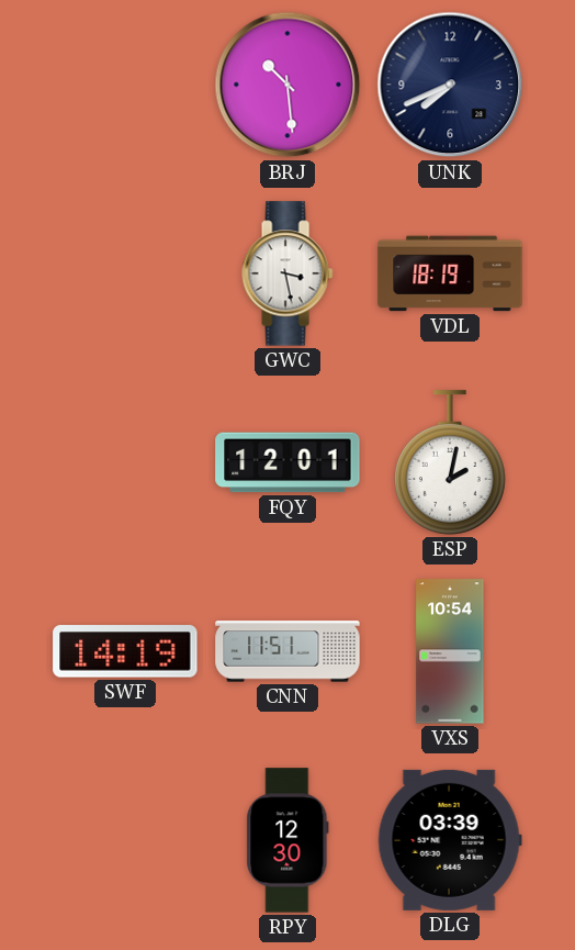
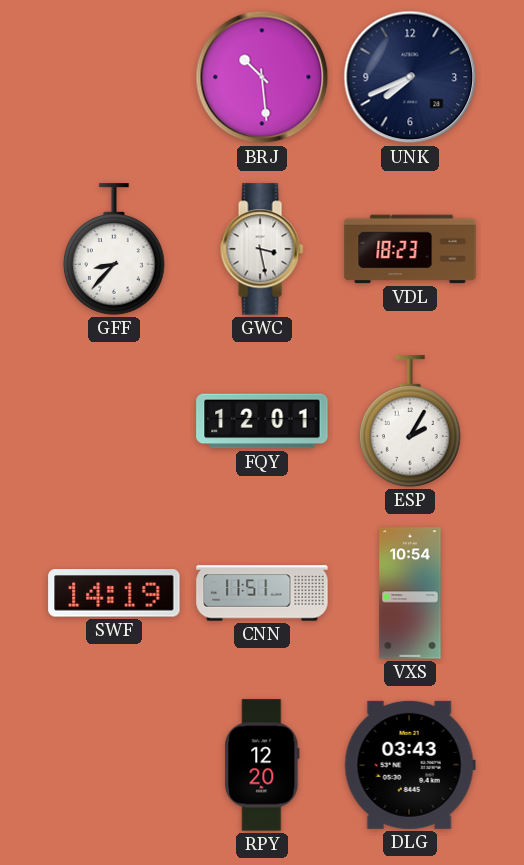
GFF: none -> 8:37 (115, 249)
VDL: 18:19 -> 18:23 (410, 249)
ESP: 2:02 -> 2:05 (411, 421)
RPY: 12:30 -> 12:20 (262, 765)
DLG: 03:39 -> 03:43 (410, 765)
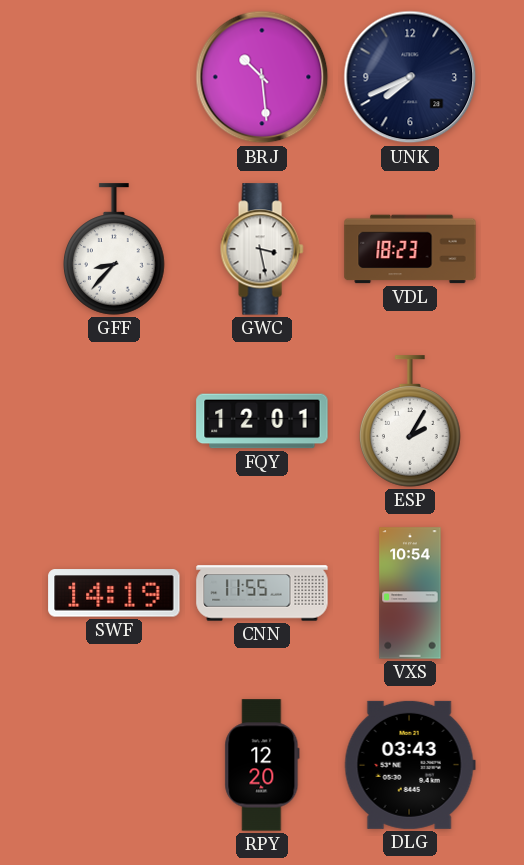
CNN: 11:51 -> 11:55 (262, 593)
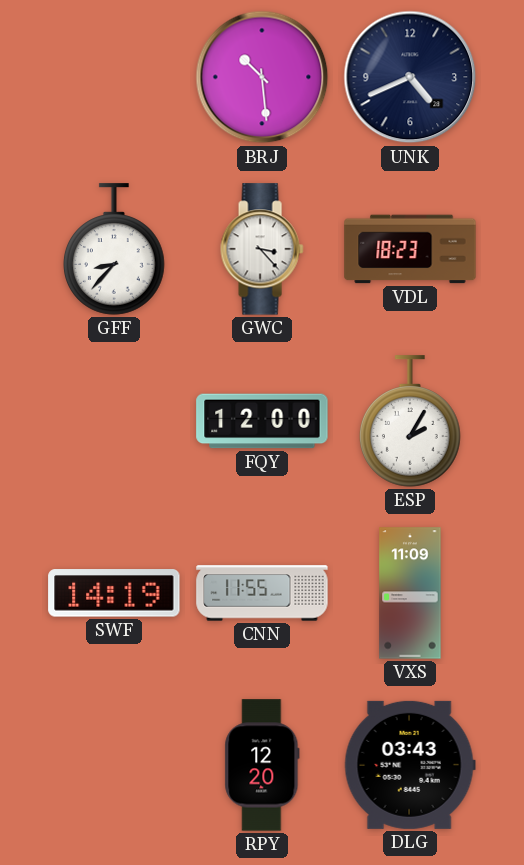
UNK: 7:41 -> 4:41 (410, 77)
GWC: 3:28 -> 3:23 (262, 249)
FQY: 12:01 -> 12:00 (262, 421)
VXS: 10:54 -> 11:09 (410, 593)
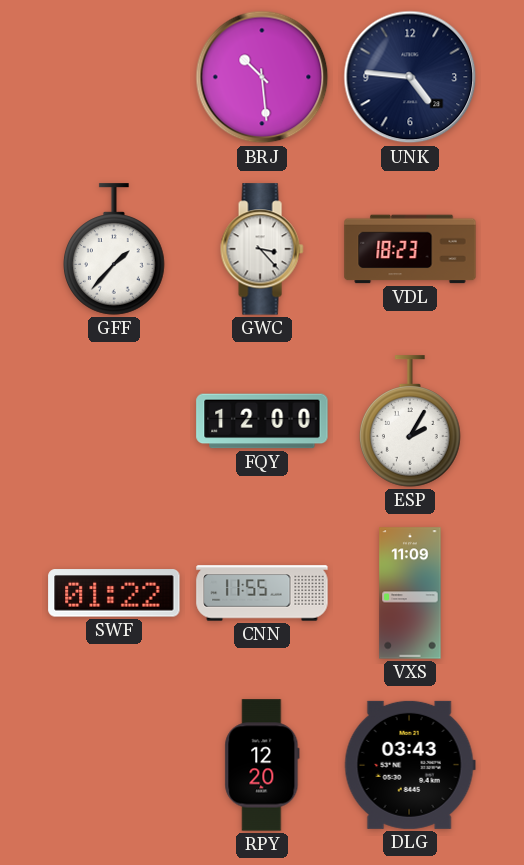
UNK: 4:41 -> 4:46 (410, 77)
GFF: 8:37 -> 1:37 (115, 249)
SWF: 14:19 -> 01:22 (114, 593)
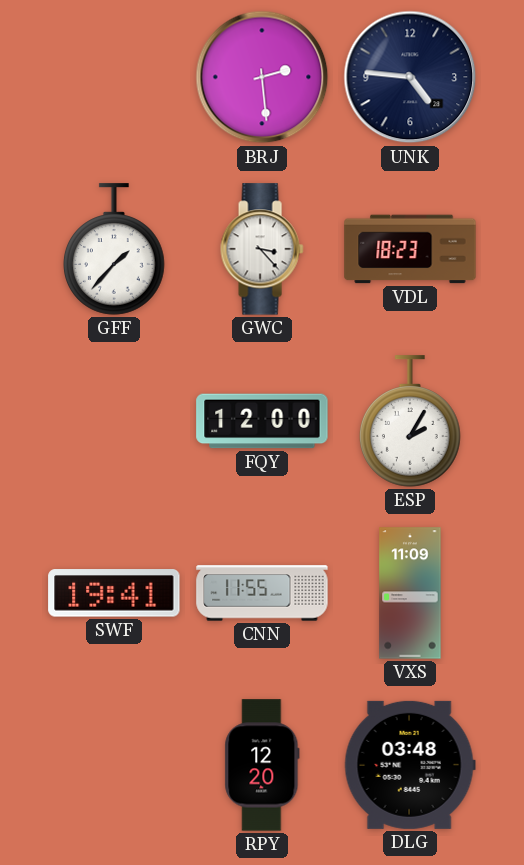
BRJ: 10:29 -> 2:29 (262, 77)
SWF: 01:22 -> 19:41 (114, 593)
DLG: 03:43 -> 03:48 (410, 765)
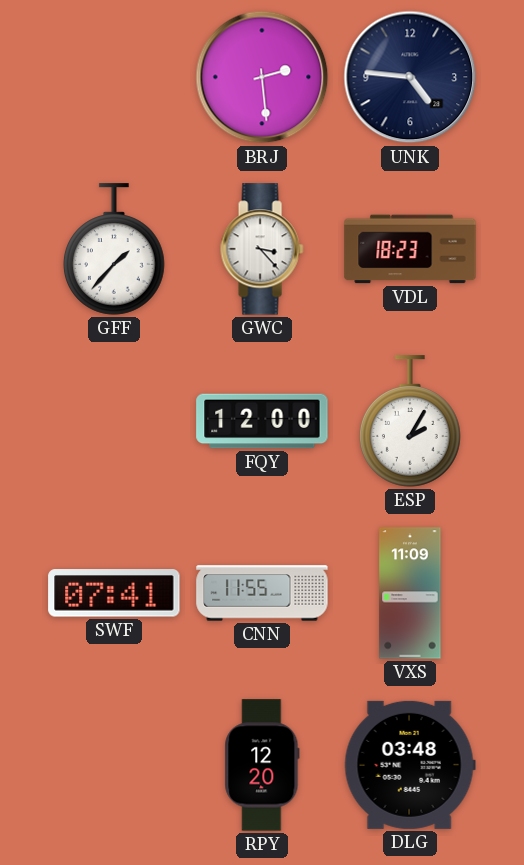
SWF: 19:41 -> 07:41 (114, 593)
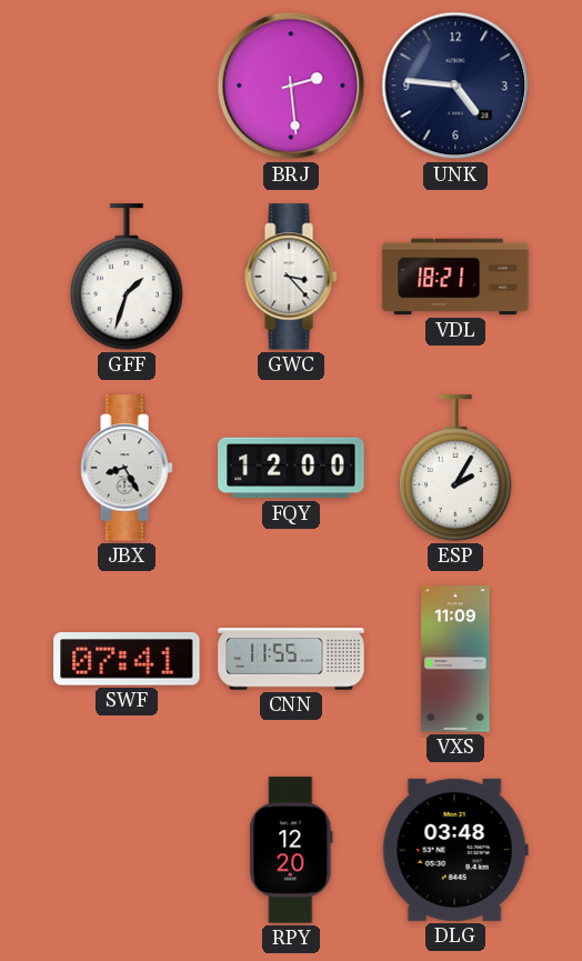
GFF: 1:37 -> 1:33 (128, 277)
VDL: 18:23 -> 18:21 (455, 277)
JBX: none -> 8:25 (127, 468)
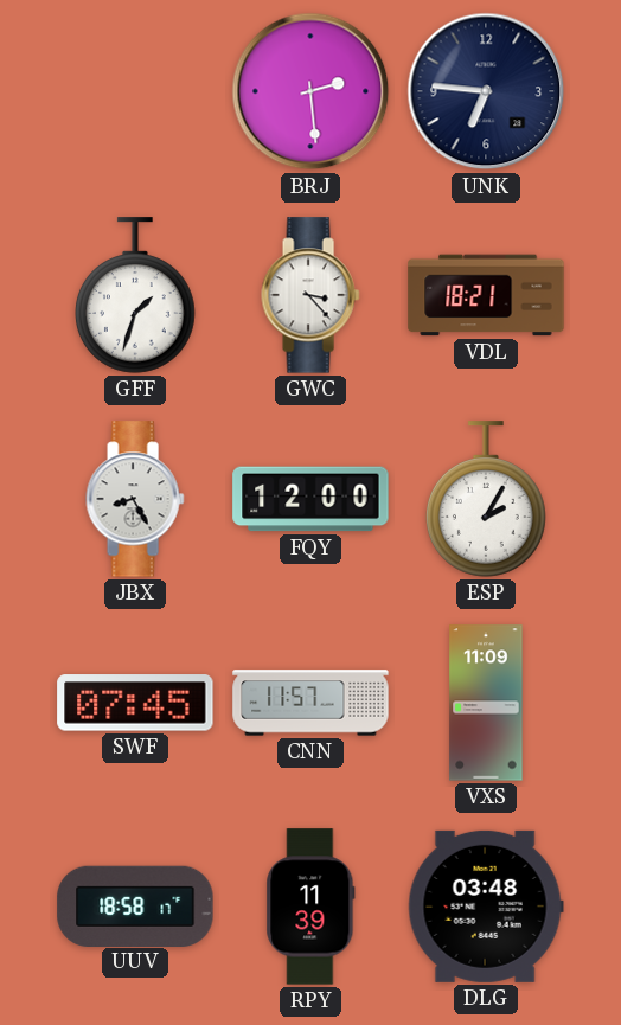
UNK: 4:46 -> 6:46 (486, 91)
SWF: 07:41 -> 07:45 (135, 703)
CNN: 11:55 -> 11:57 (310, 703)
UUV: none -> 18:58 (135, 905)
RPY: 12:20 -> 11:39 (310, 907)
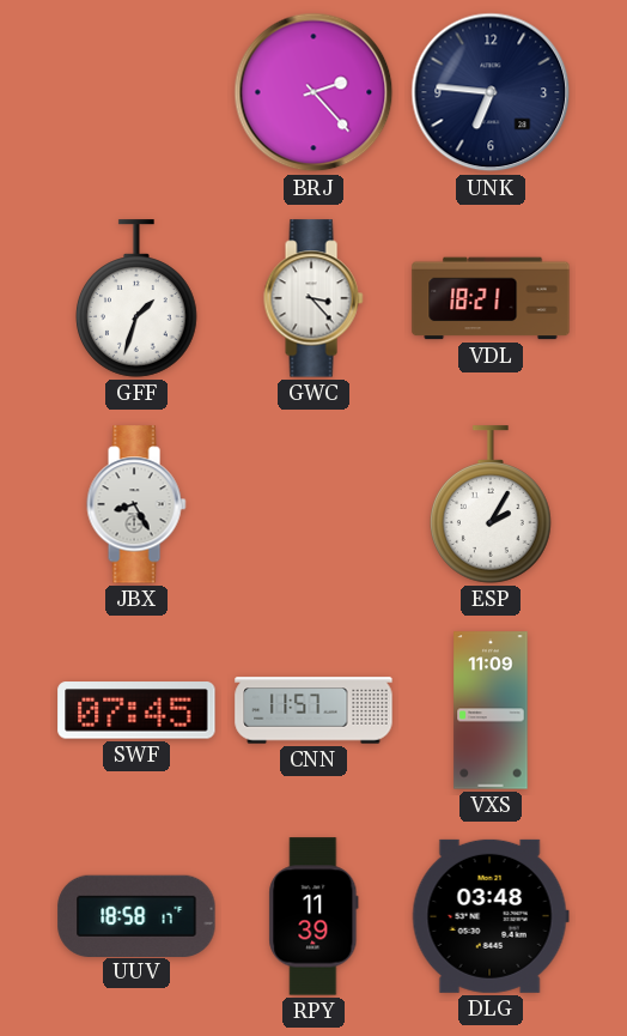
BRJ: 2:29 -> 2:23 (313, 92)
FQY: 12:00 -> none (310, 499)
